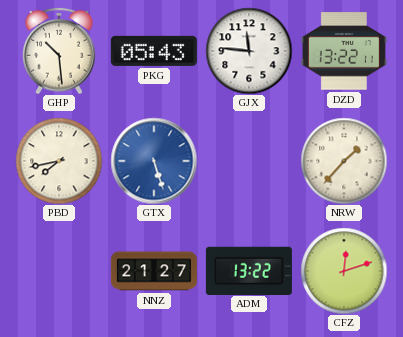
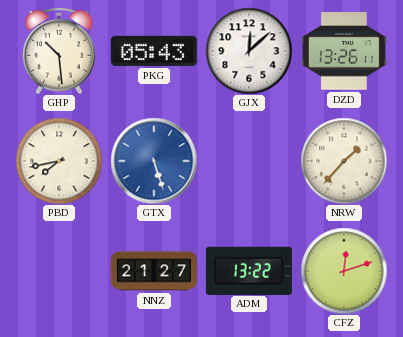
GJX: 11:46 -> 12:08 (249, 51)
DZD: 13:22 -> 13:26 (344, 51)
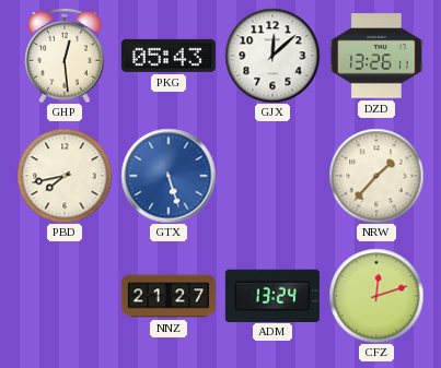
GHP: 10:29 -> 12:29 (65, 56)
ADM: 13:22 -> 13:24 (272, 295)
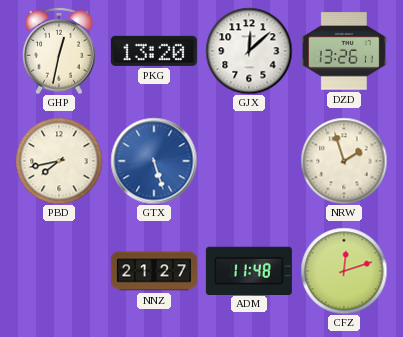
GHP: 12:29 -> 12:32 (59, 51)
PKG: 05:43 -> 13:20 (154, 51)
NRW: 1:37 -> 1:57 (344, 161)
ADM: 13:24 -> 11:48 (249, 270)
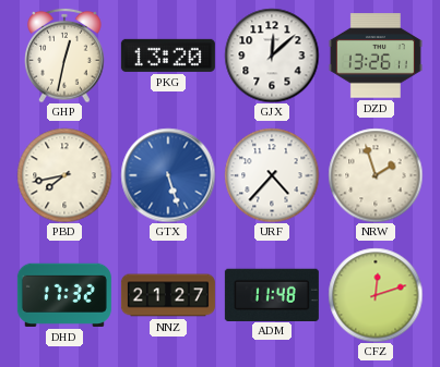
URF: none -> 4:37 (272, 175)
DHD: none -> 17:32 (64, 295)
